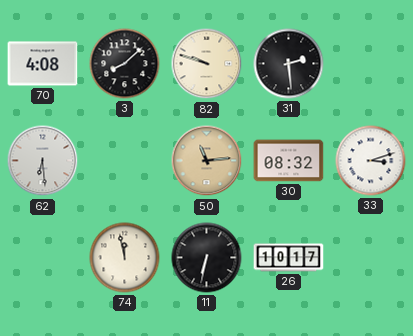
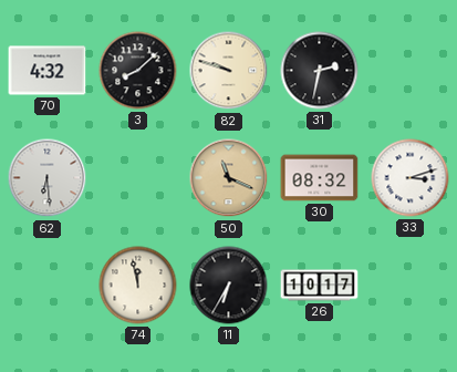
70: 4:08 -> 4:32 (48, 71)
31: 2:29 -> 2:32 (320, 71)
50: 11:14 -> 11:19 (229, 178)
11: 6:32 -> 6:35 (229, 286)
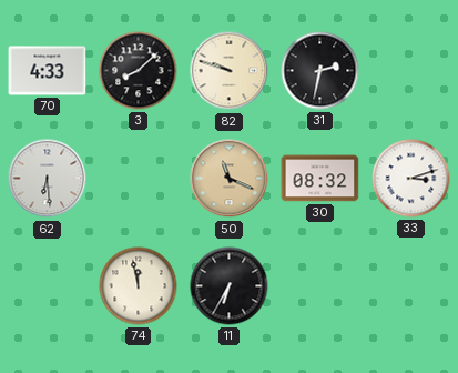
70: 4:32 -> 4:33 (48, 71)
26: 10:17 -> none (320, 286)
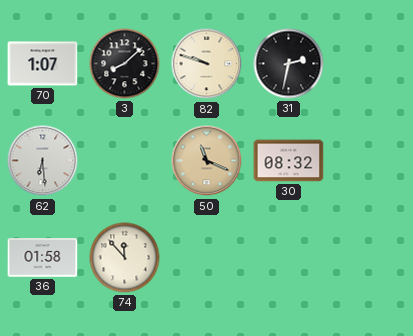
70: 4:33 -> 1:07 (43, 64)
33: 3:12 -> none (411, 179)
36: none -> 01:58 (43, 258)
74: 11:58 -> 11:53 (125, 258)
11: 6:35 -> none (230, 286)
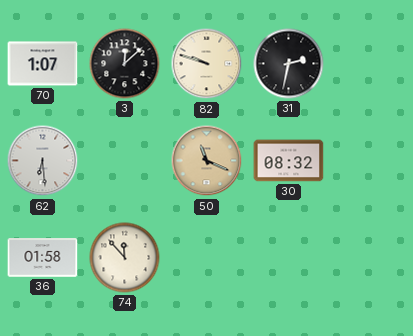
3: 8:08 -> 12:08 (125, 64)
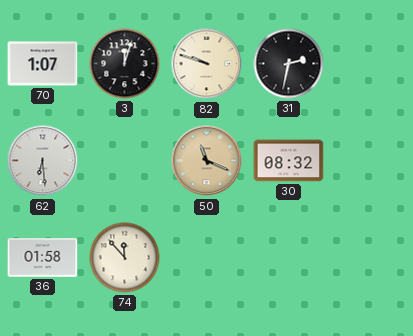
3: 12:08 -> 12:03 (125, 64)
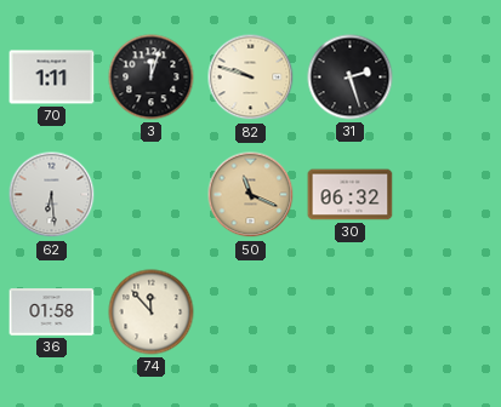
70: 1:07 -> 1:11 (52, 78)
31: 2:32 -> 2:27 (351, 78)
30: 08:32 -> 06:32 (351, 195)
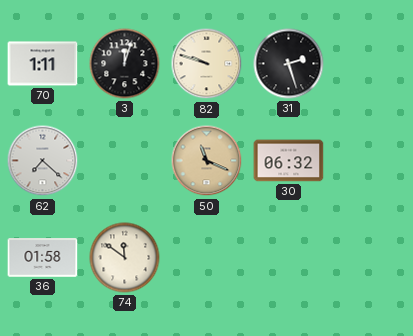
62: 6:29 -> 7:22 (43, 161)
74: 11:53 -> 11:51 (125, 258)
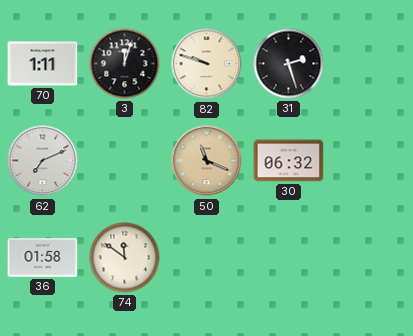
62: 7:22 -> 7:11 (43, 161)
